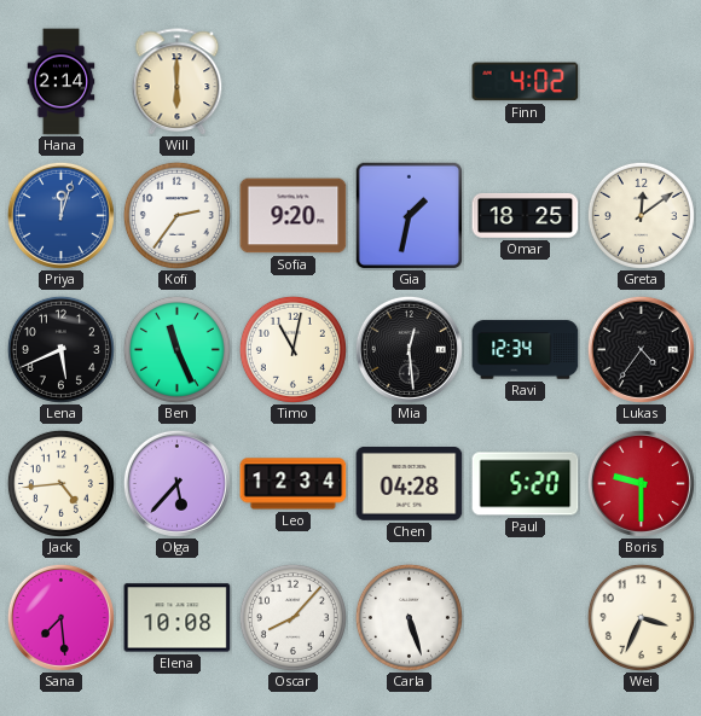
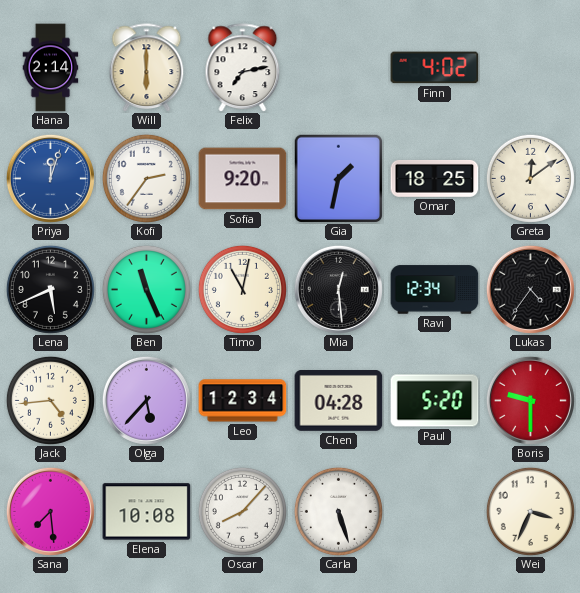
Felix: none -> 7:13 (243, 68)
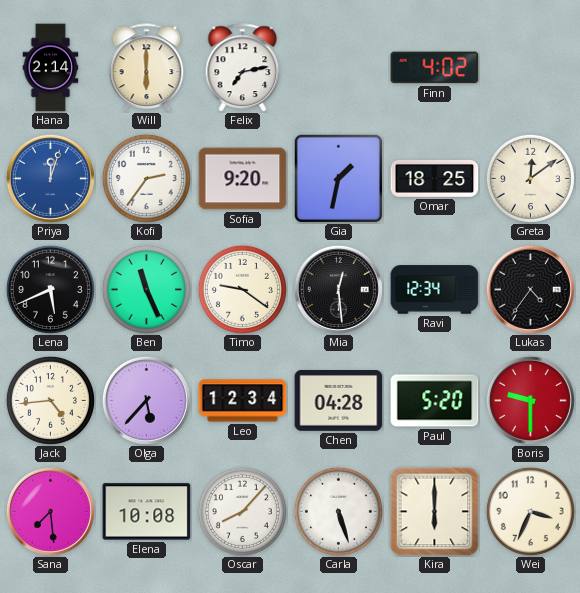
Timo: 11:02 -> 9:21 (242, 289)
Kira: none -> 6:00 (435, 512)
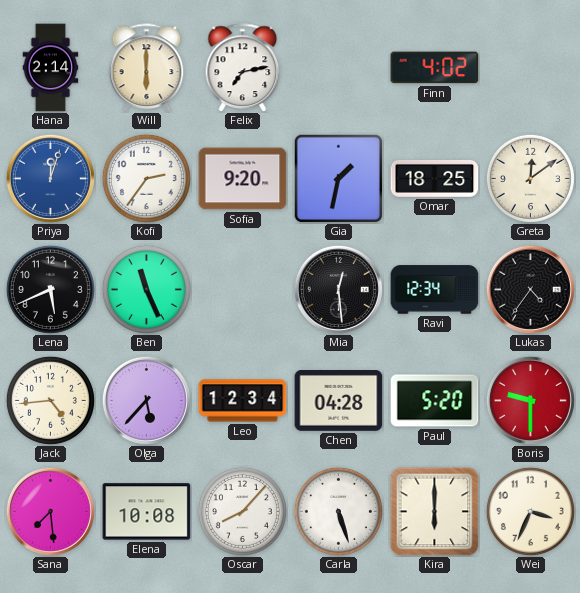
Timo: 9:21 -> none (242, 289)
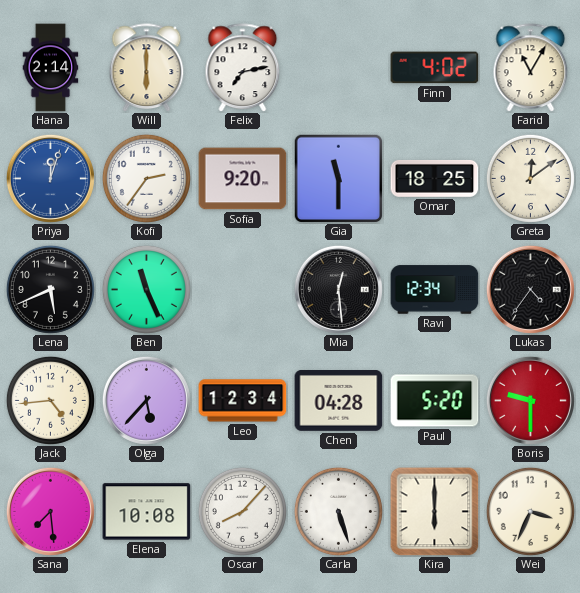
Farid: none -> 11:05 (531, 68)
Gia: 1:32 -> 11:30 (338, 178)
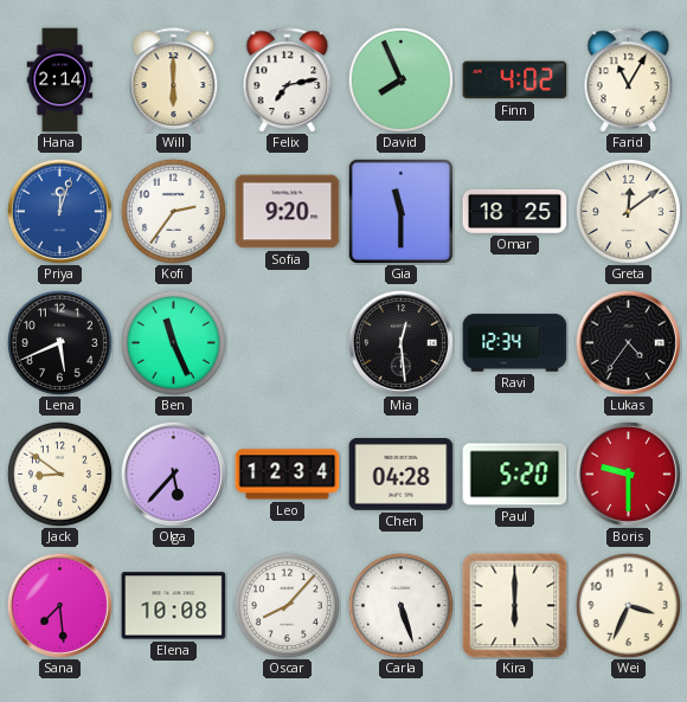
David: none -> 7:56 (400, 79)
Jack: 4:44 -> 8:51 (59, 474)
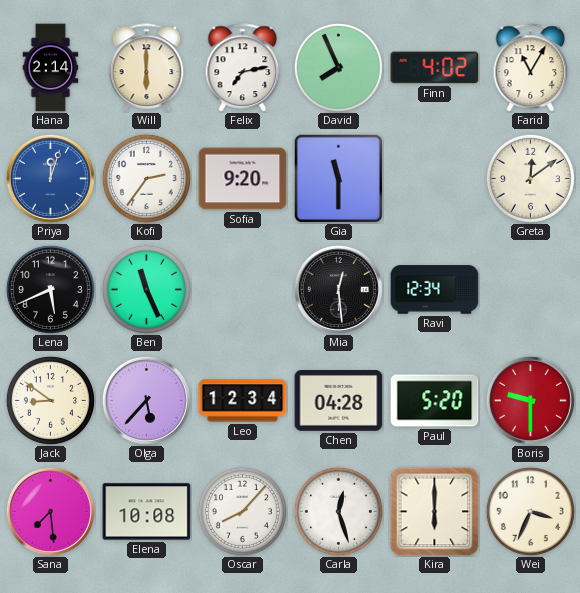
Omar: 18:25 -> none (515, 211)
Lukas: 4:36 -> none (628, 342)
Carla: 5:27 -> 12:27 (338, 511)
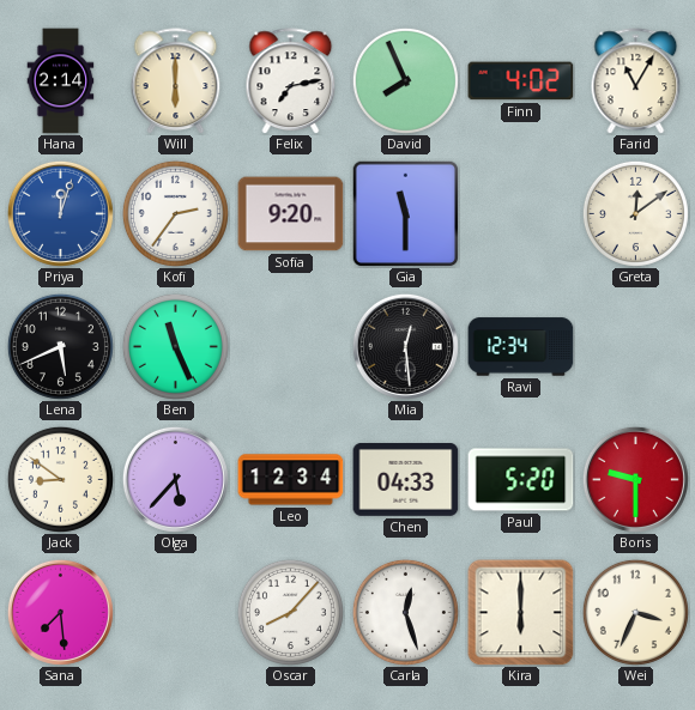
Chen: 04:28 -> 04:33 (406, 480)
Elena: 10:08 -> none (147, 512)
